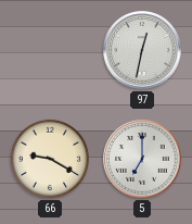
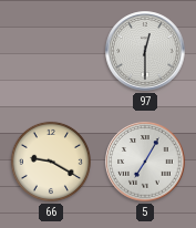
97: 12:32 -> 12:30 (145, 51)
5: 7:00 -> 7:05 (145, 162)
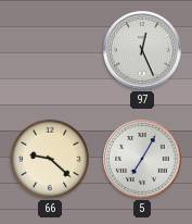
97: 12:30 -> 12:26 (142, 50)
66: 9:20 -> 9:22 (50, 159)
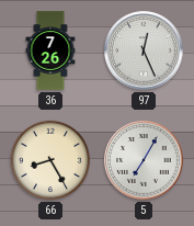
36: none -> 7:26 (50, 50)
66: 9:22 -> 8:25 (50, 160)
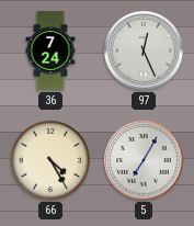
36: 7:26 -> 7:24 (50, 50)
66: 8:25 -> 4:25 (50, 160)
